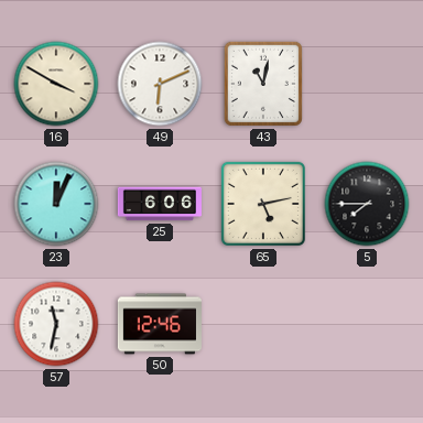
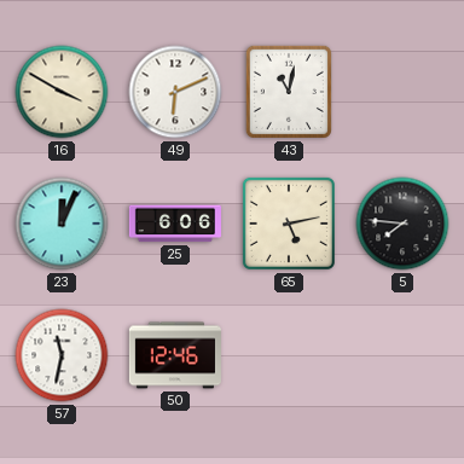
5: 7:45 -> 7:46 (402, 224)
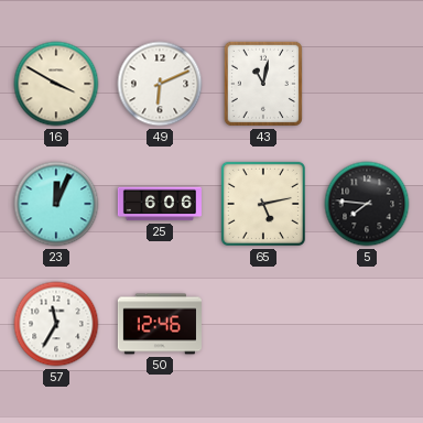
57: 11:32 -> 11:35 (56, 324)
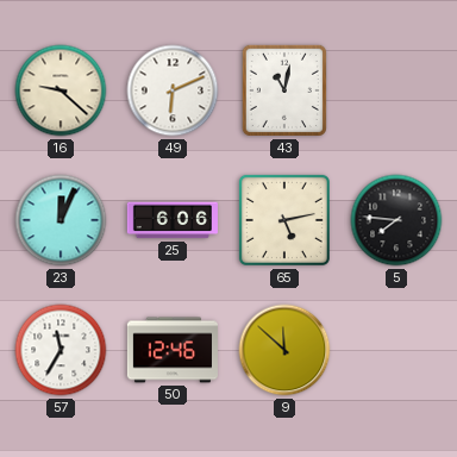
16: 3:50 -> 9:22 (61, 90)
9: none -> 11:52 (284, 350)
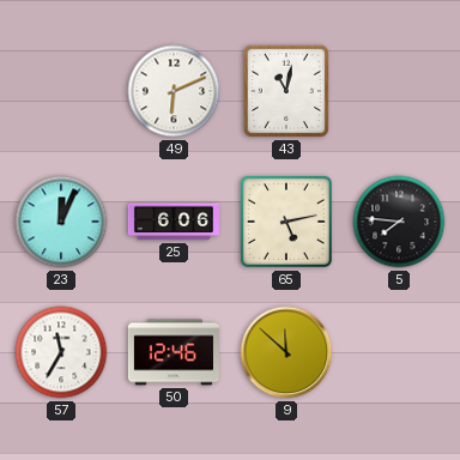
16: 9:22 -> none (61, 90)
